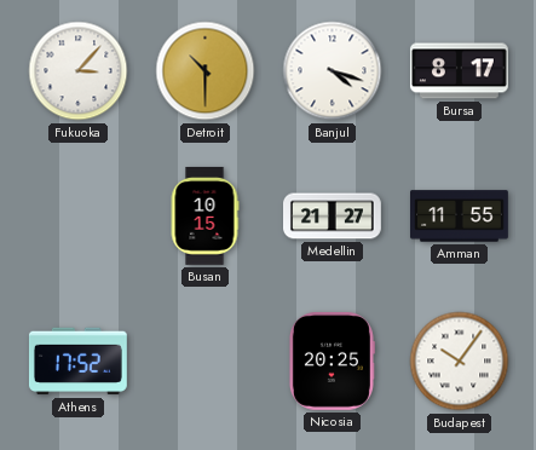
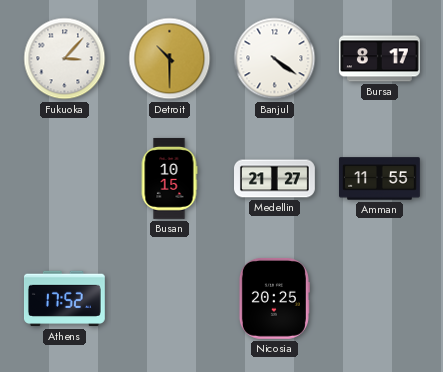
Banjul: 4:18 -> 4:21 (275, 59)
Budapest: 10:06 -> none (460, 362)
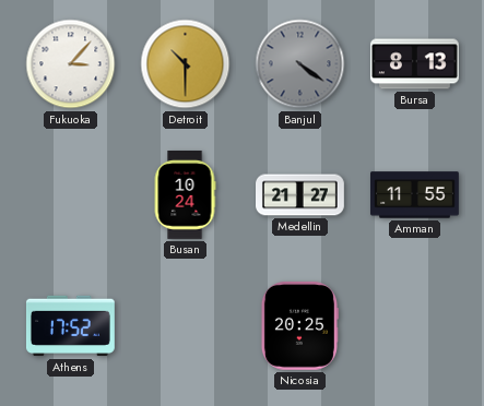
Banjul dial: white -> grey (300, 64)
Bursa: 8:17 -> 8:13 (414, 64)
Busan: 10:15 -> 10:24 (185, 194)
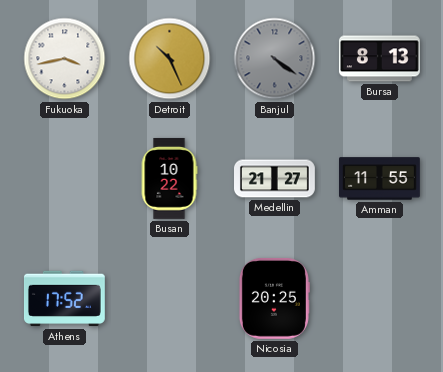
Fukuoka: 3:07 -> 3:43 (65, 59)
Detroit: 10:30 -> 10:26 (170, 59)
Busan: 10:24 -> 10:22 (169, 178)
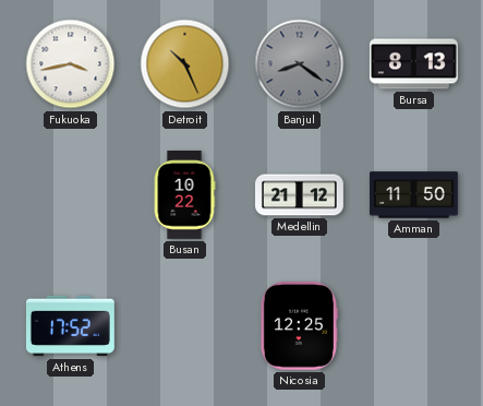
Banjul: 4:21 -> 8:21 (300, 64)
Medellin: 21:27 -> 21:12 (300, 195)
Amman: 11:55 -> 11:50 (414, 195)
Nicosia: 20:25 -> 12:25 (299, 325)
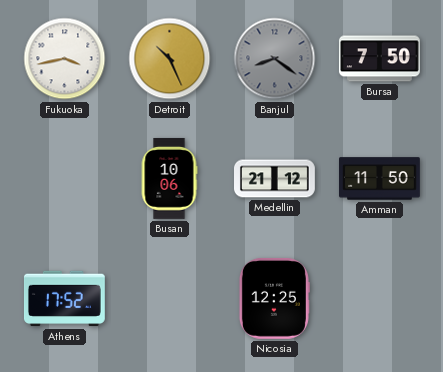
Bursa: 8:13 -> 7:50 (379, 59)
Busan: 10:22 -> 10:06 (169, 178)
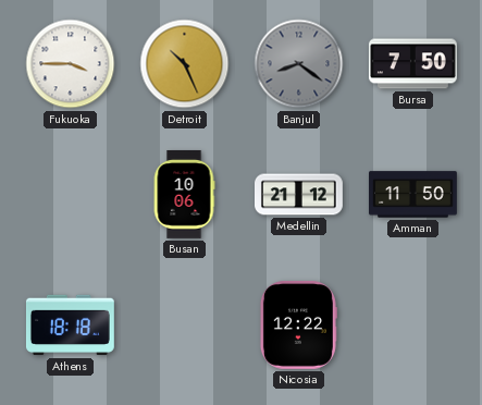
Fukuoka: 3:43 -> 3:45 (71, 64)
Athens: 17:52 -> 18:18 (70, 326)
Nicosia: 12:25 -> 12:22 (298, 324)
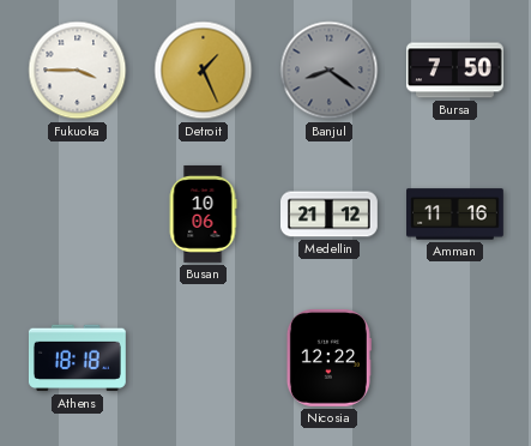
Detroit: 10:26 -> 1:26 (204, 71)
Amman: 11:50 -> 11:16 (455, 215)
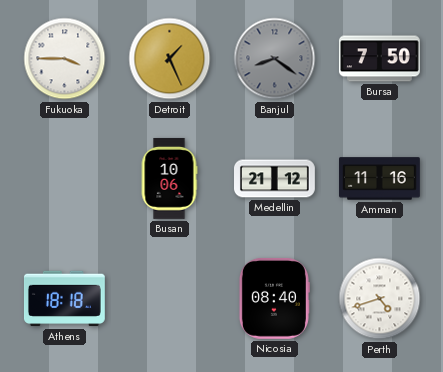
Nicosia: 12:22 -> 08:40 (274, 298)
Perth: none -> 4:42 (380, 299)
